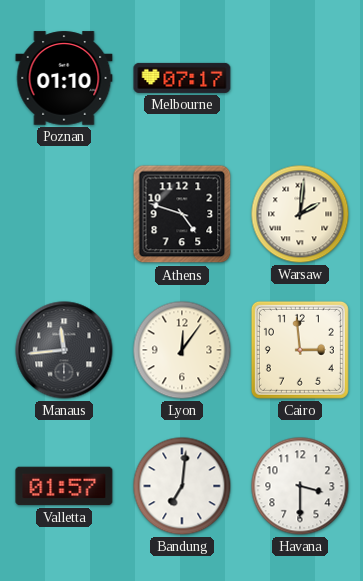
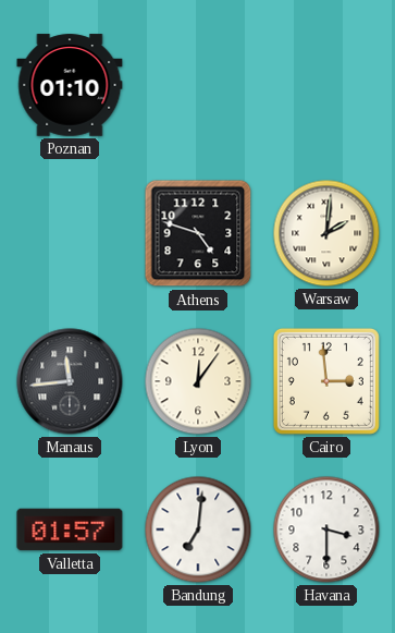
Melbourne: 07:17 -> none (182, 78)
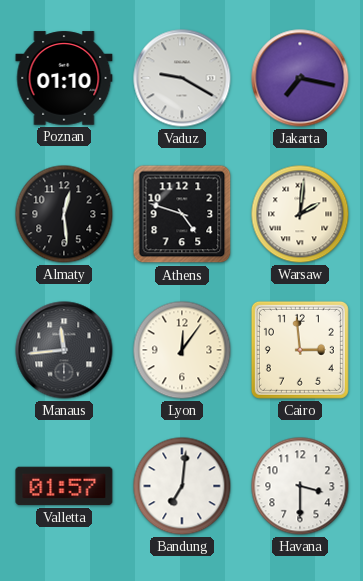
Vaduz: none -> 9:20 (182, 78)
Jakarta: none -> 7:17 (300, 78)
Almaty: none -> 12:29 (64, 214)
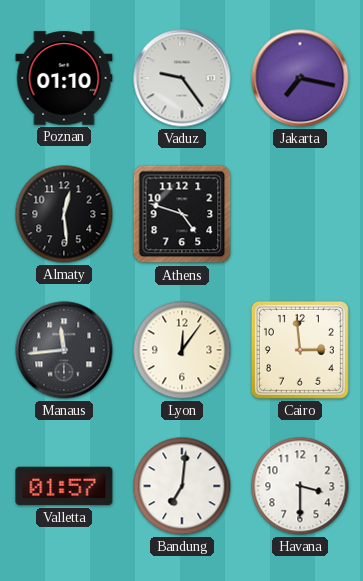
Vaduz: 9:20 -> 9:24 (182, 78)
Warsaw: 2:01 -> none (300, 214)
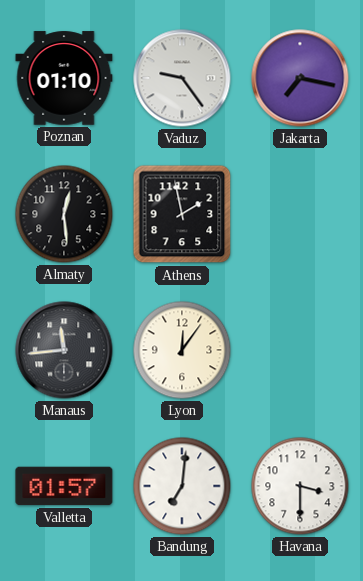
Athens: 4:48 -> 1:58 (182, 214)
Cairo: 2:59 -> none (300, 350)
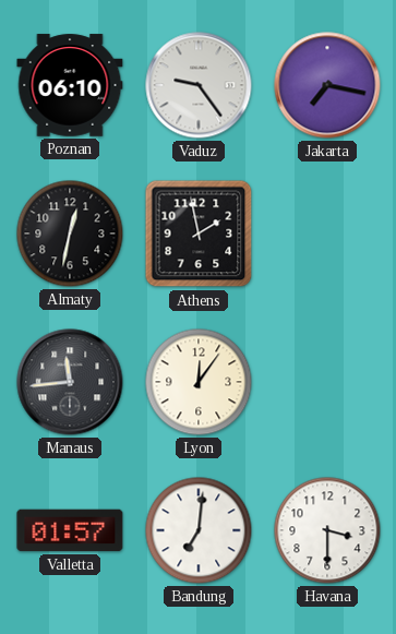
Poznan: 01:10 -> 06:10 (70, 85)
Almaty: 12:29 -> 12:32 (70, 234)
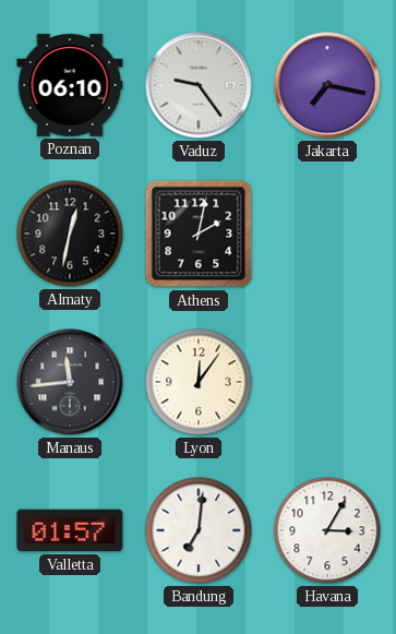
Athens: 1:58 -> 2:02 (199, 234)
Havana: 3:30 -> 3:05 (327, 530)
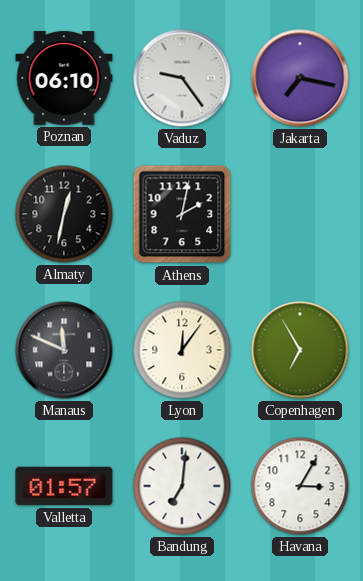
Manaus: 11:44 -> 11:49 (64, 350)
Copenhagen: none -> 6:55 (300, 350)
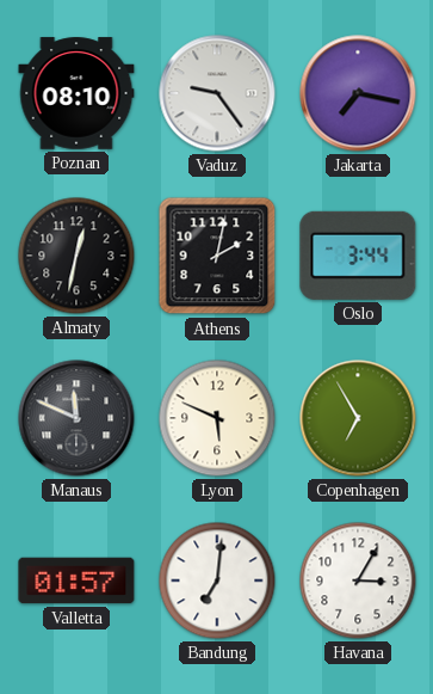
Poznan: 06:10 -> 08:10 (76, 93)
Oslo: none -> 3:44 (358, 256)
Lyon: 12:06 -> 5:49 (217, 418)
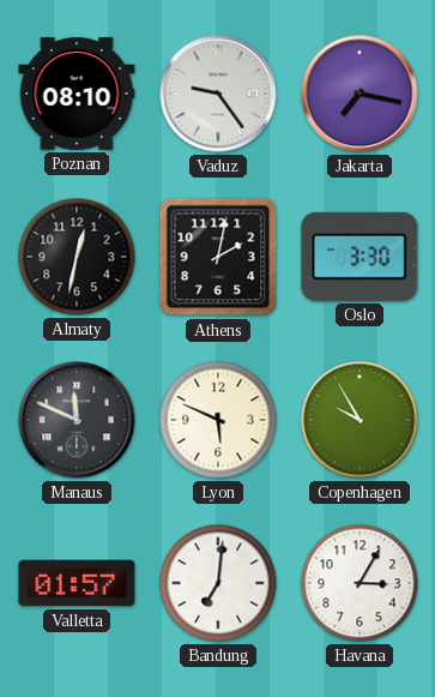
Oslo: 3:44 -> 3:30 (360, 257)
Copenhagen: 6:55 -> 9:55 (360, 420)
